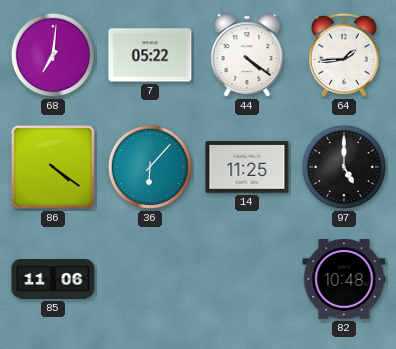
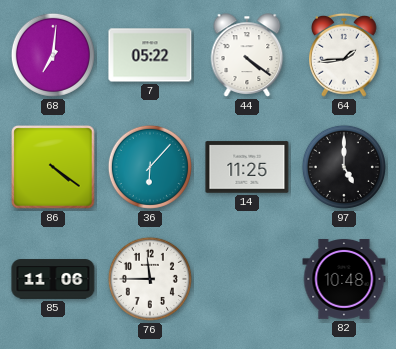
76: none -> 11:45 (150, 279)
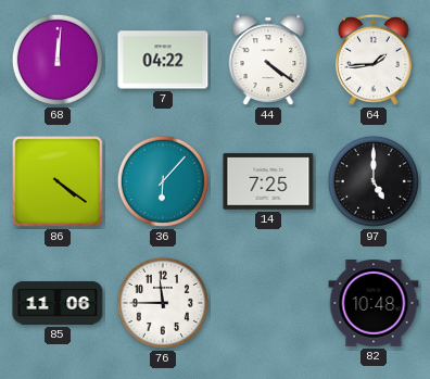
68: 7:01 -> 12:01 (58, 60)
7: 05:22 -> 04:22 (163, 60)
14: 11:25 -> 7:25 (268, 181)
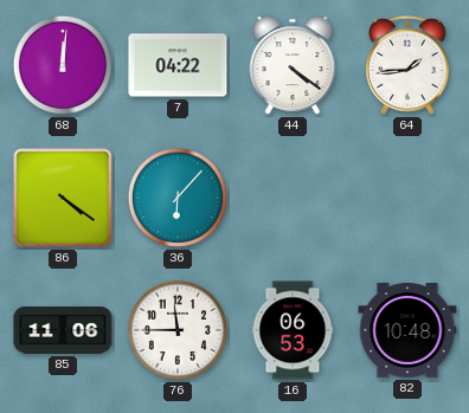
14: 7:25 -> none (268, 181)
97: 5:00 -> none (374, 181)
16: none -> 06:53 (293, 330)
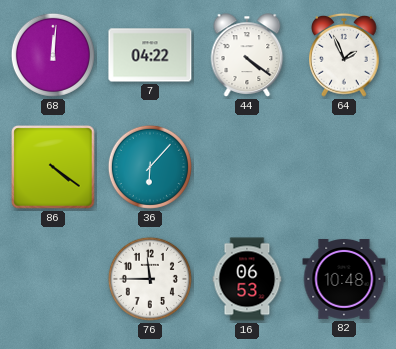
64: 1:44 -> 1:56 (344, 55)
85: 11:06 -> none (63, 330)
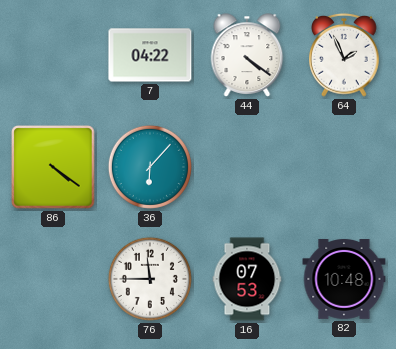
68: 12:01 -> none (53, 55)
16: 06:53 -> 07:53 (247, 279)
